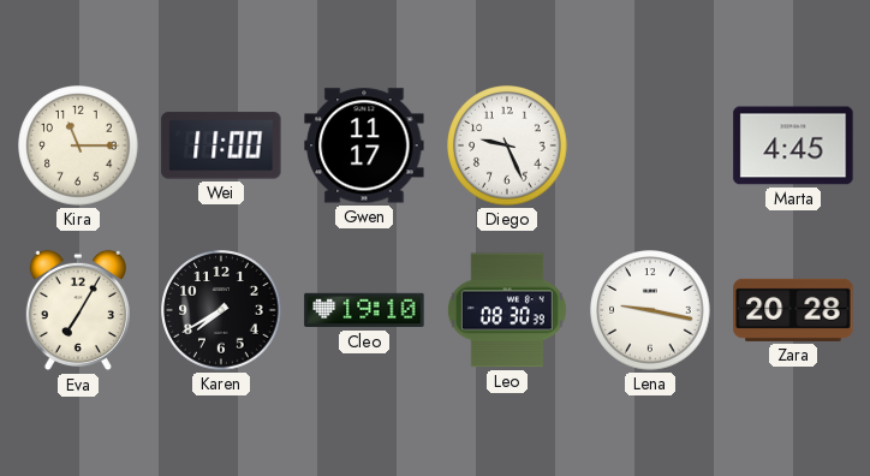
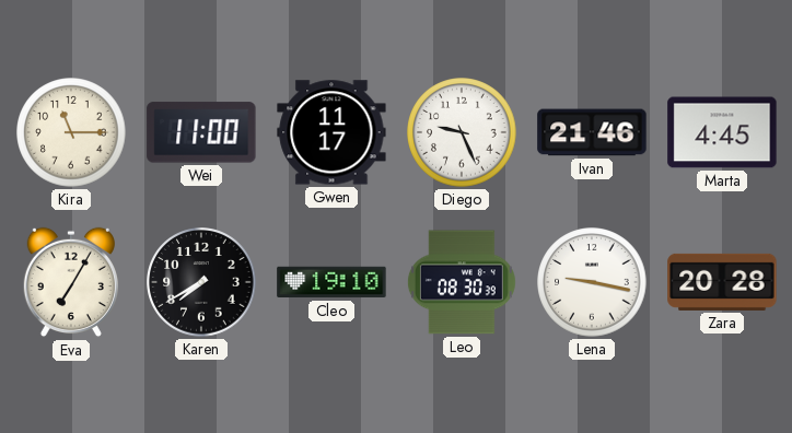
Ivan: none -> 21:46 (592, 132)
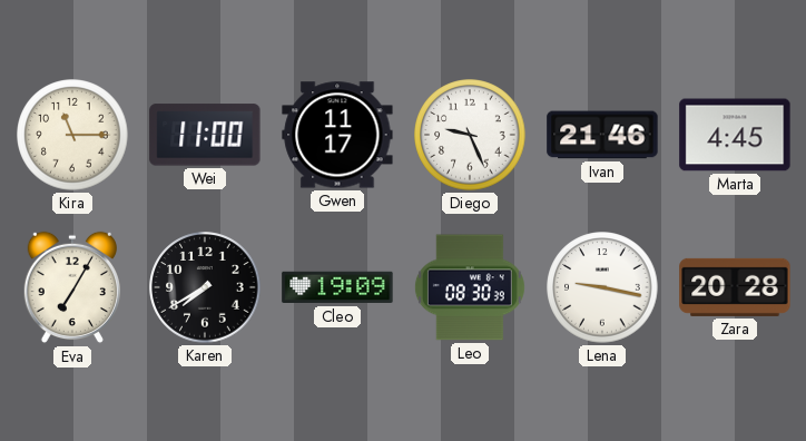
Cleo: 19:10 -> 19:09 (337, 287)
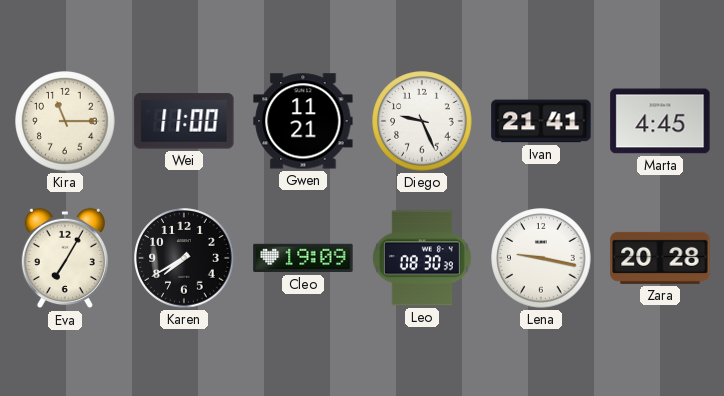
Gwen: 11:17 -> 11:21 (303, 121)
Ivan: 21:46 -> 21:41 (541, 121)
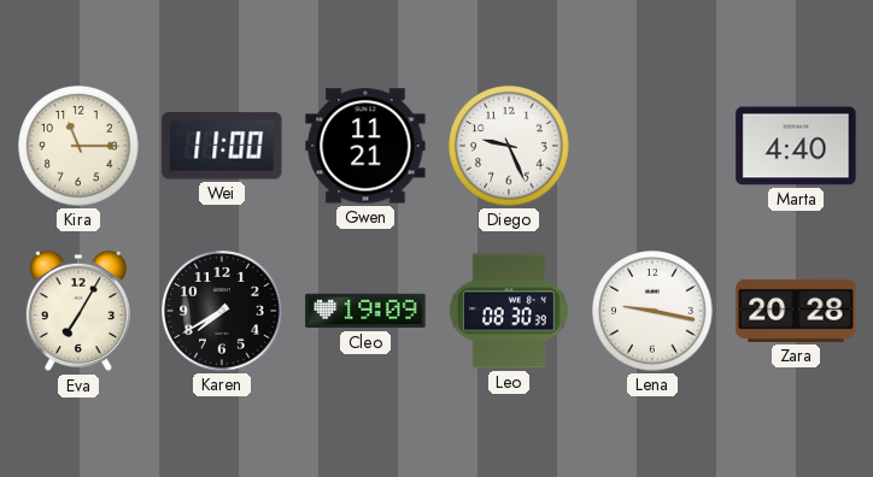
Ivan: 21:41 -> none (541, 121)
Marta: 4:45 -> 4:40 (796, 146)
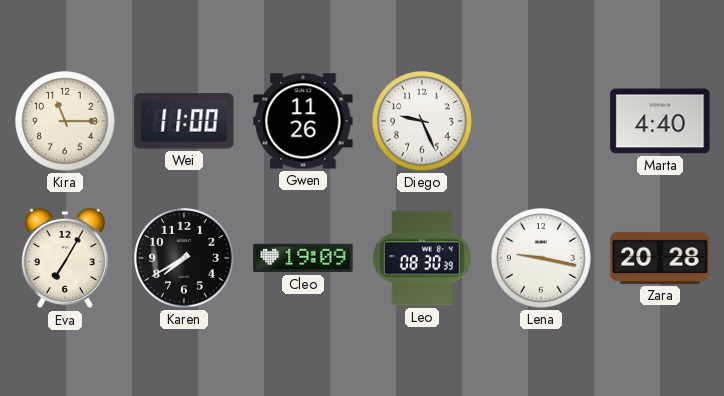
Gwen: 11:21 -> 11:26 (303, 121)
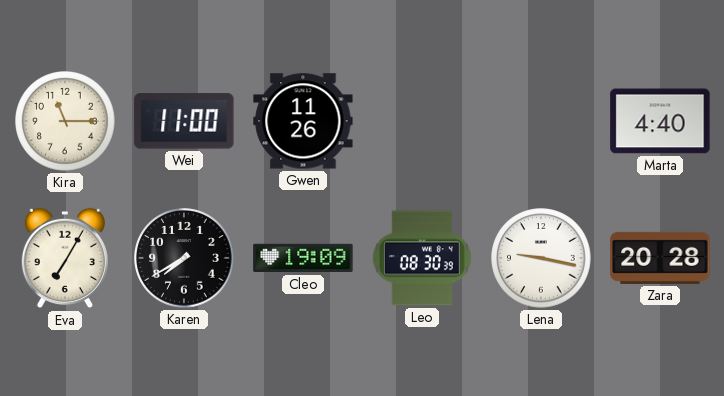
Diego: 9:26 -> none (422, 121)
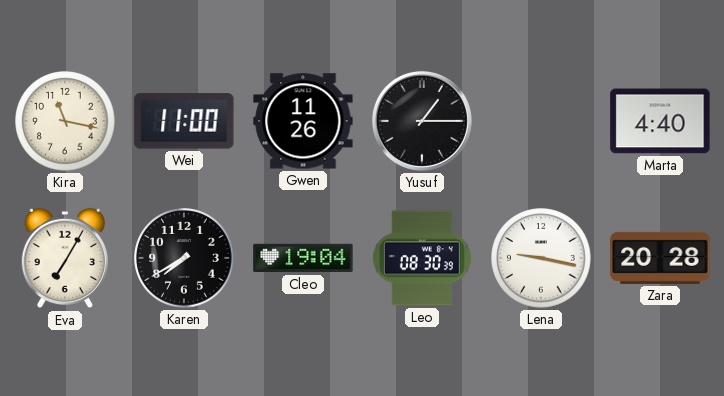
Kira: 11:15 -> 11:17 (65, 121)
Yusuf: none -> 1:15 (422, 121)
Cleo: 19:09 -> 19:04 (303, 258)
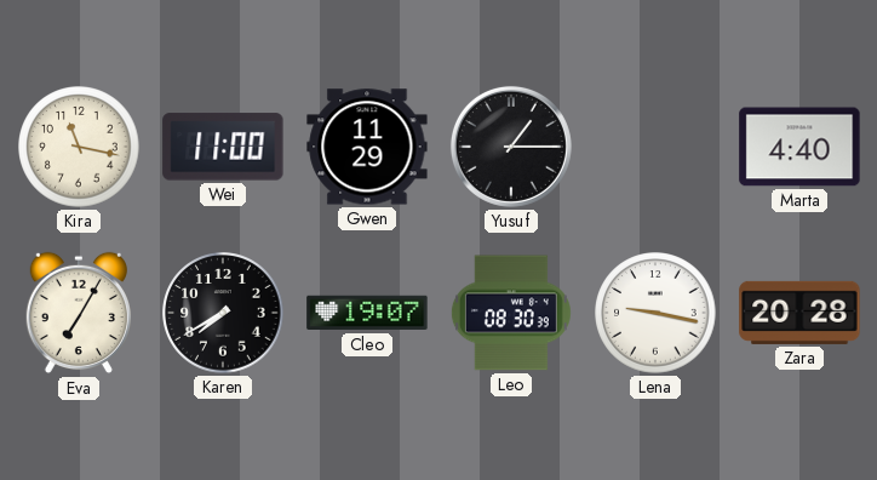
Gwen: 11:26 -> 11:29 (367, 147)
Cleo: 19:04 -> 19:07 (367, 313)
